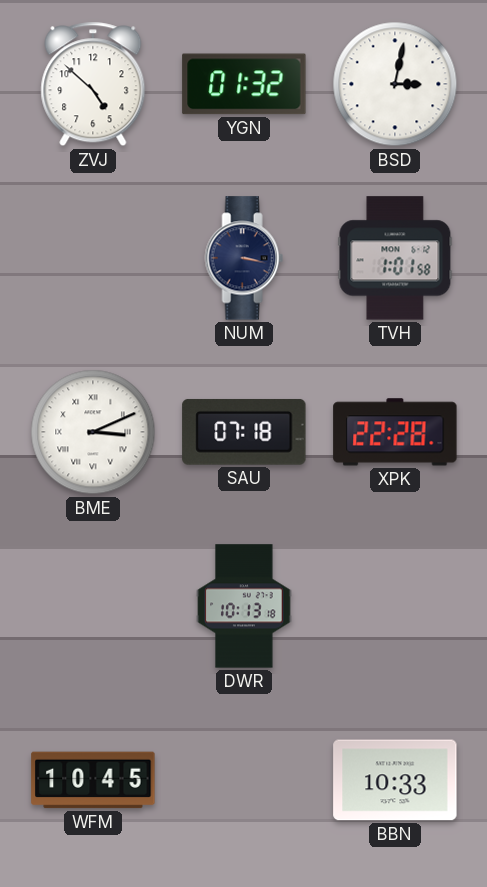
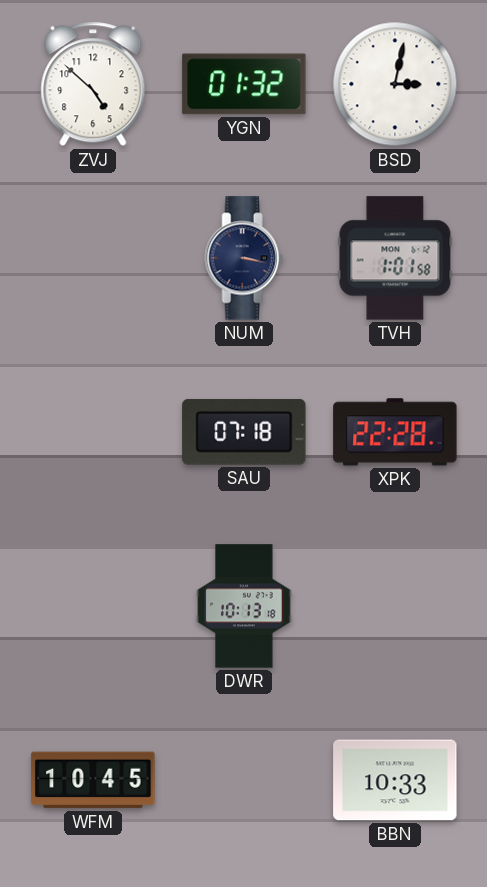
BME: 3:11 -> none (93, 432)
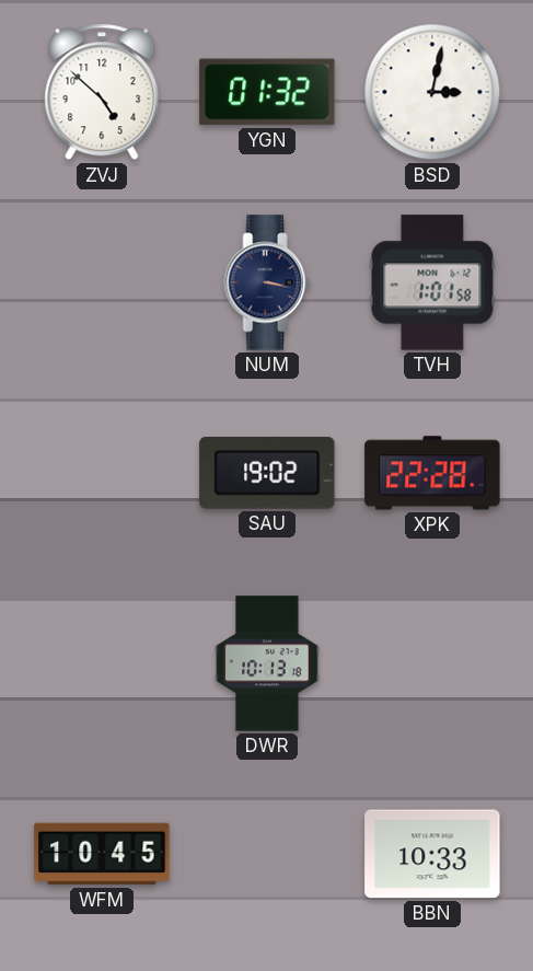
SAU: 07:18 -> 19:02 (267, 473)
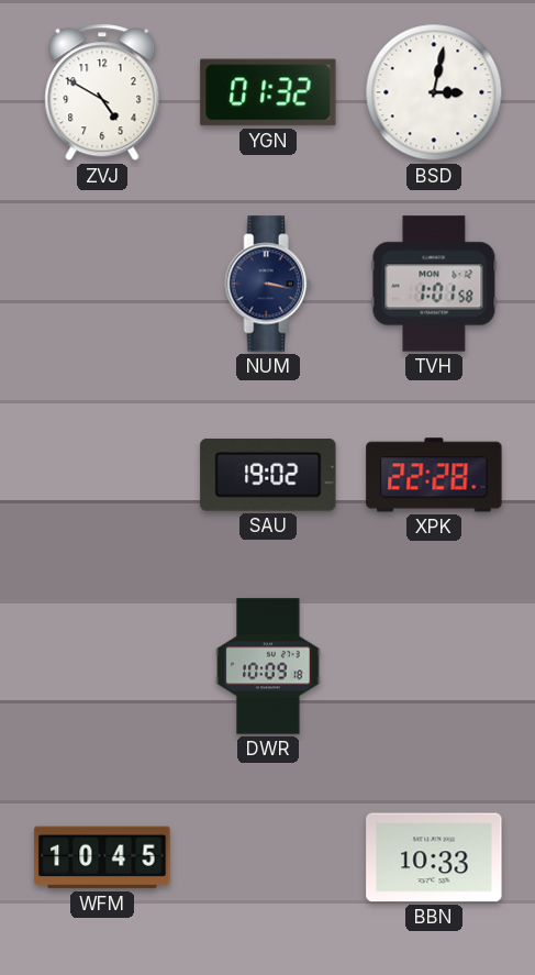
ZVJ: 4:52 -> 4:50 (102, 92)
DWR: 10:13 -> 10:09 (268, 666)
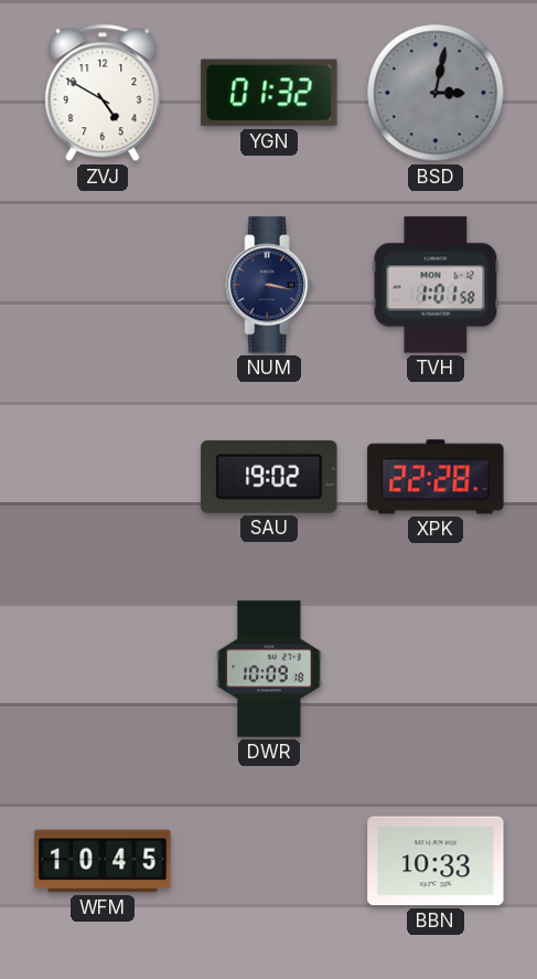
BSD dial: white -> grey (436, 93)
